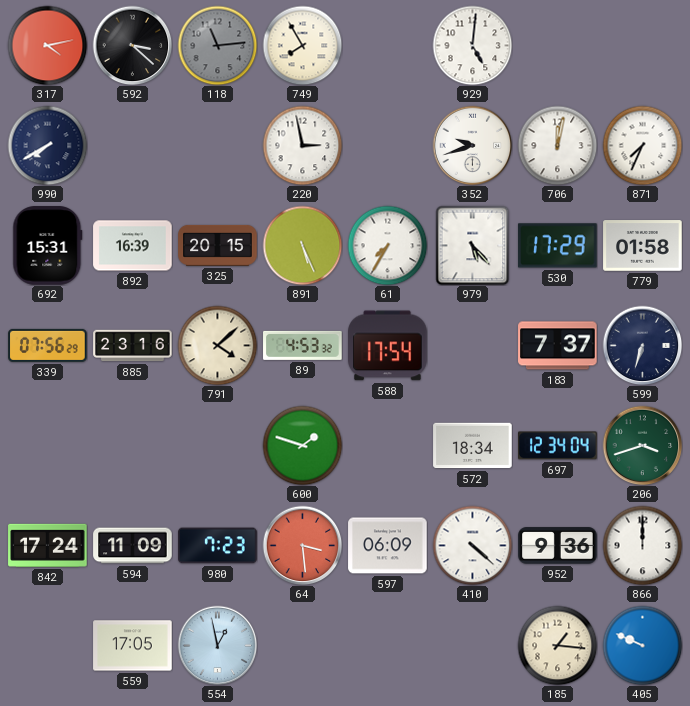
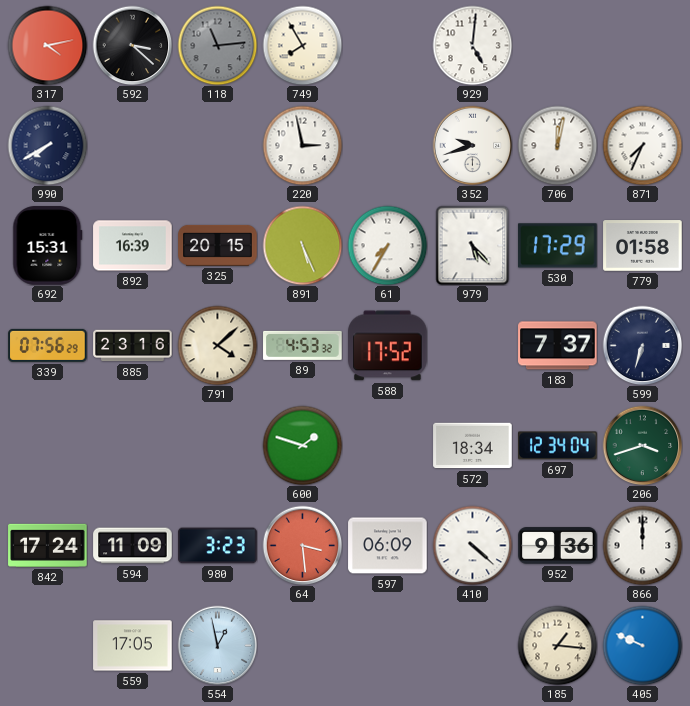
588: 17:54 -> 17:52 (388, 346)
980: 7:23 -> 3:23 (218, 546)
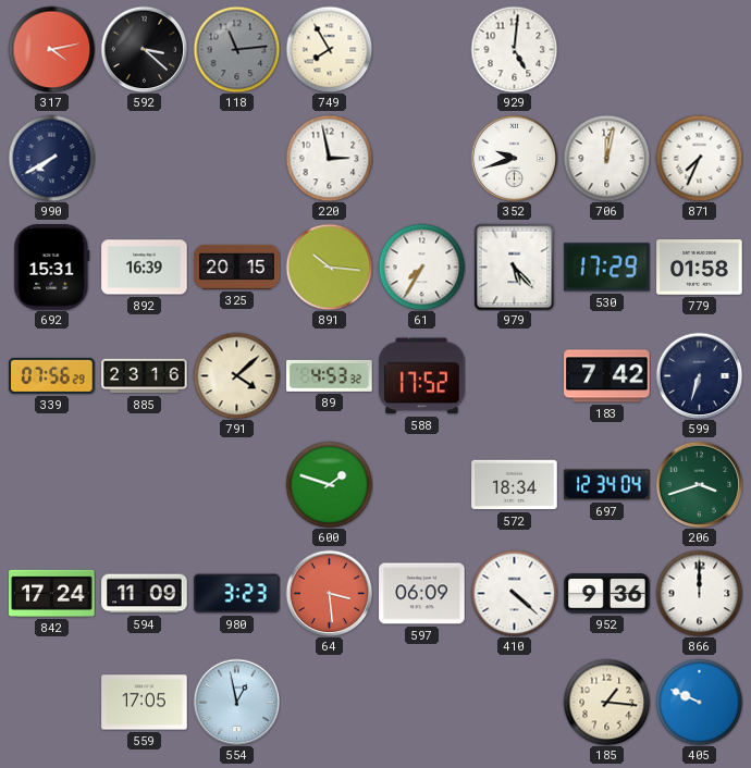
891: 5:26 -> 10:16 (329, 267)
183: 7:37 -> 7:42 (607, 376)
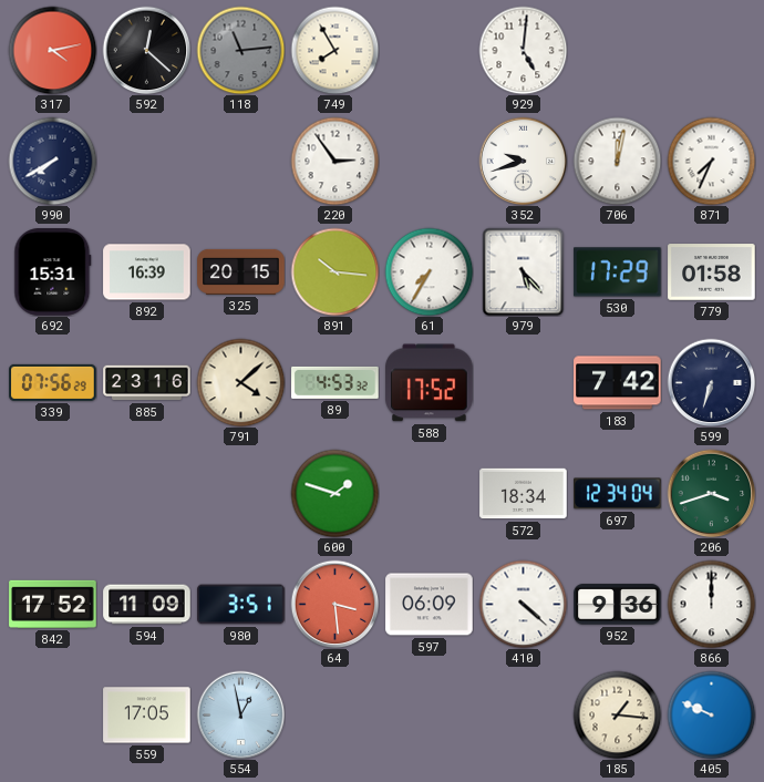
592: 3:22 -> 12:22 (146, 50)
220: 2:58 -> 2:54 (334, 161)
842: 17:24 -> 17:52 (53, 604)
980: 3:23 -> 3:51 (241, 605)
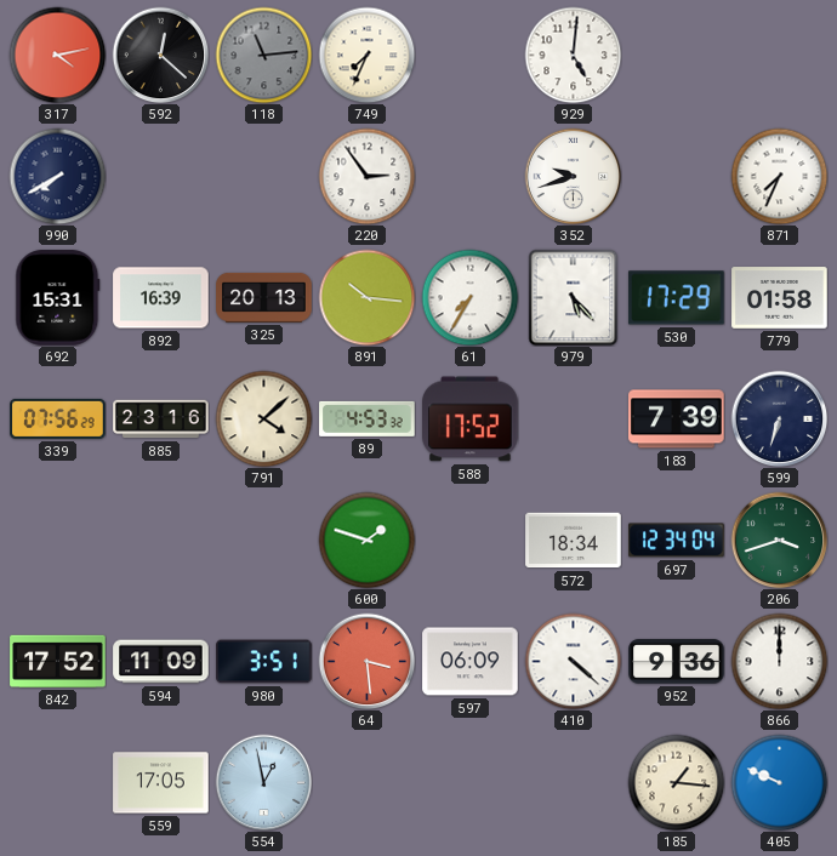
749: 7:55 -> 7:34 (366, 55)
706: 12:02 -> none (617, 161)
325: 20:15 -> 20:13 (264, 297)
183: 7:42 -> 7:39 (677, 420)
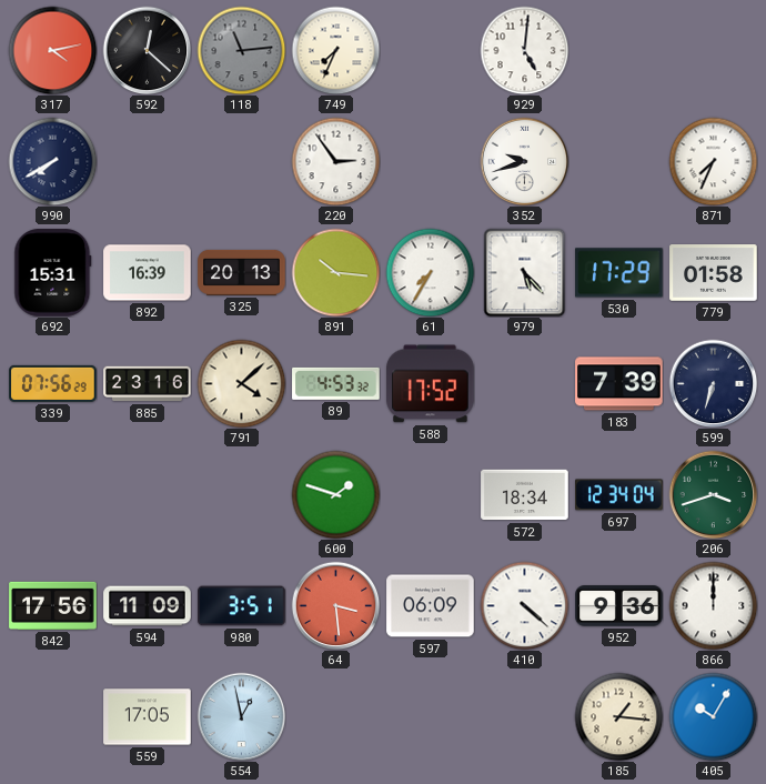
842: 17:52 -> 17:56 (53, 605)
405: 9:49 -> 10:05 (713, 716)
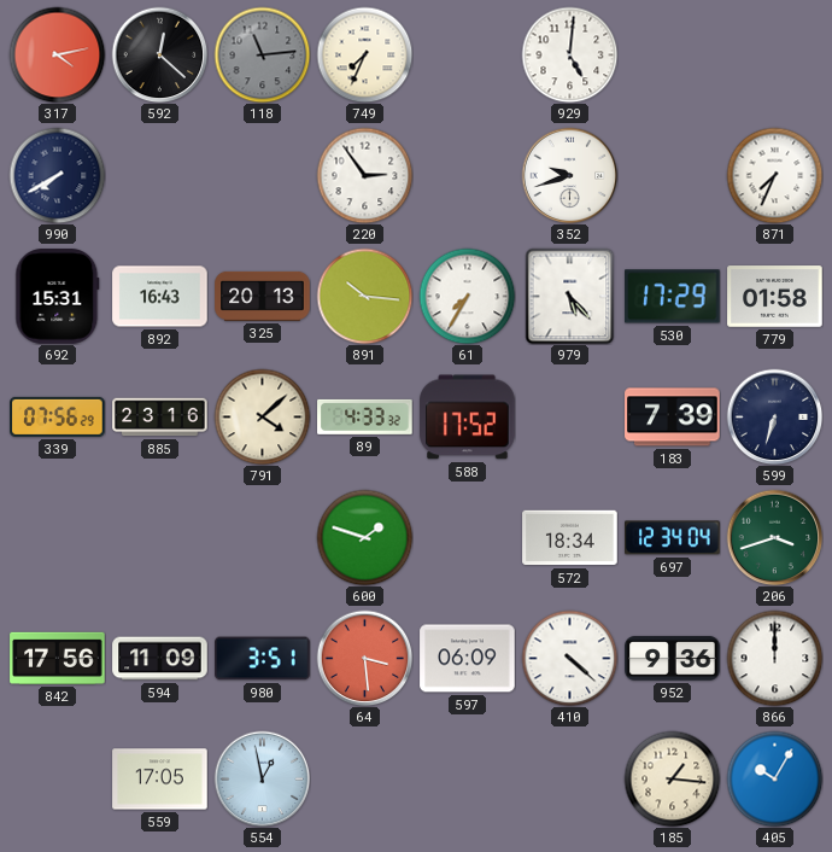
892: 16:39 -> 16:43 (160, 297)
89: 4:53 -> 4:33 (365, 416)
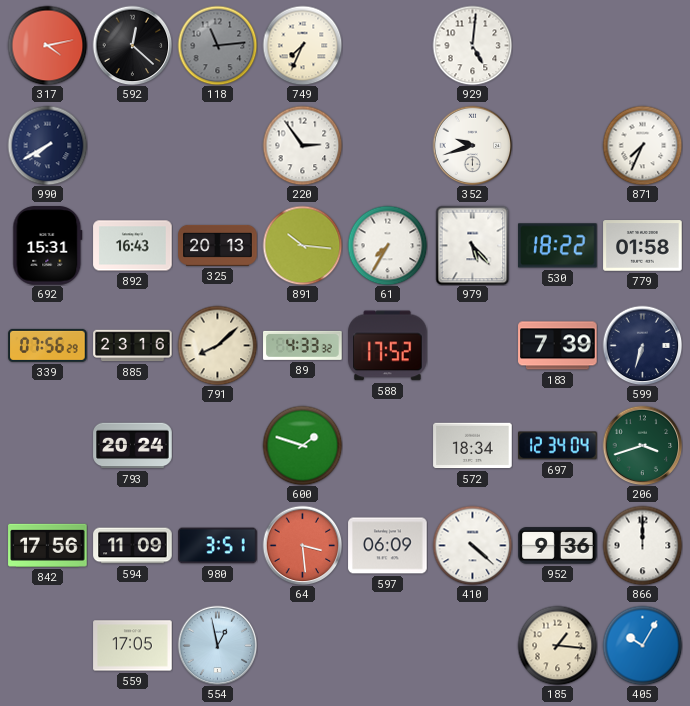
530: 17:29 -> 18:22 (558, 246)
791: 4:08 -> 8:08 (217, 345)
793: none -> 20:24 (133, 446)
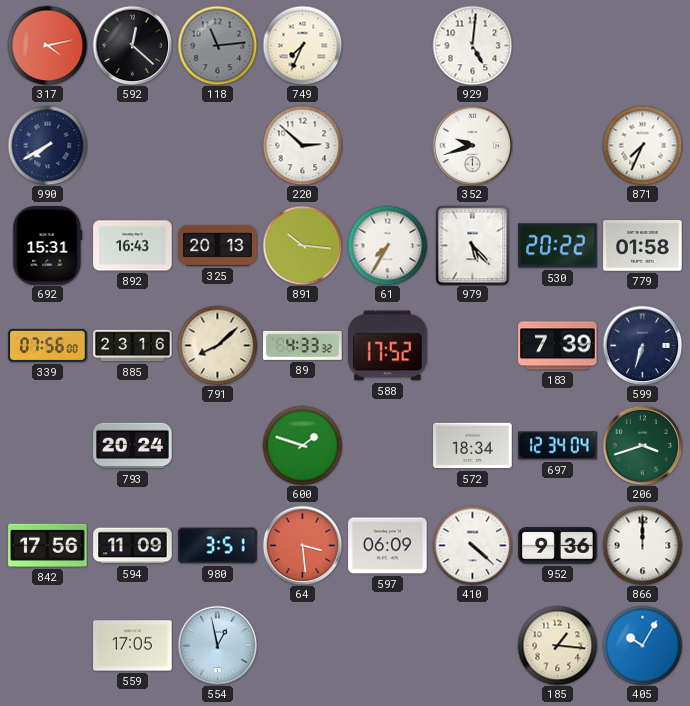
220: 2:54 -> 2:52 (302, 145)
530: 18:22 -> 20:22 (558, 246)
339: 07:56:29 -> 07:56:00 (48, 345)
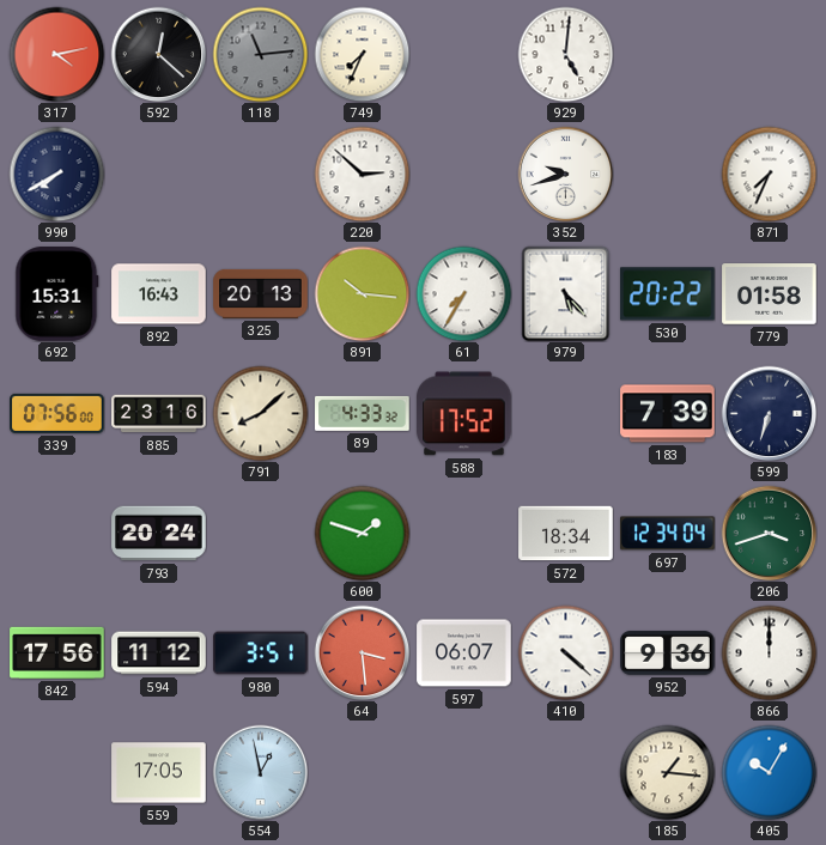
594: 11:09 -> 11:12 (159, 653)
597: 06:09 -> 06:07 (464, 653)
